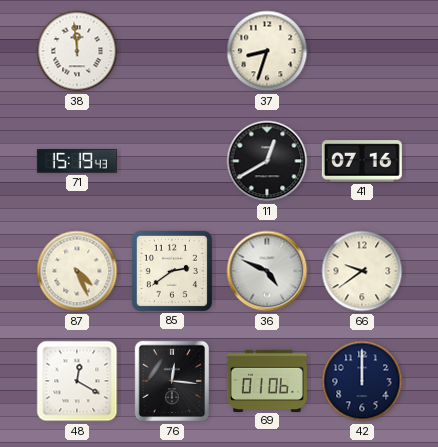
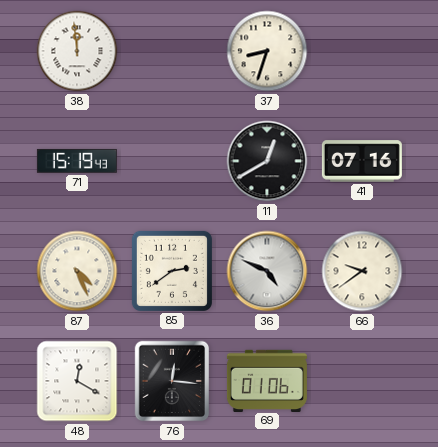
42: 12:00 -> none (362, 381)
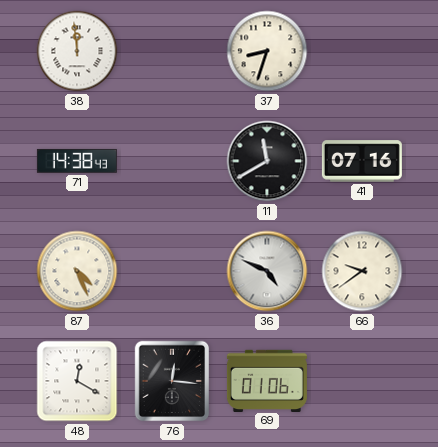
71: 15:19 -> 14:38 (77, 161)
11: 12:40 -> 11:40 (267, 161)
85: 2:39 -> none (172, 271)
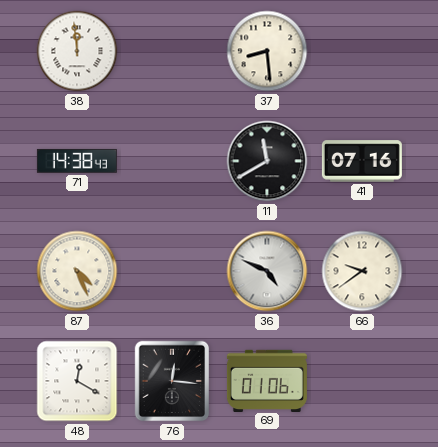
37: 8:33 -> 8:29 (267, 51)
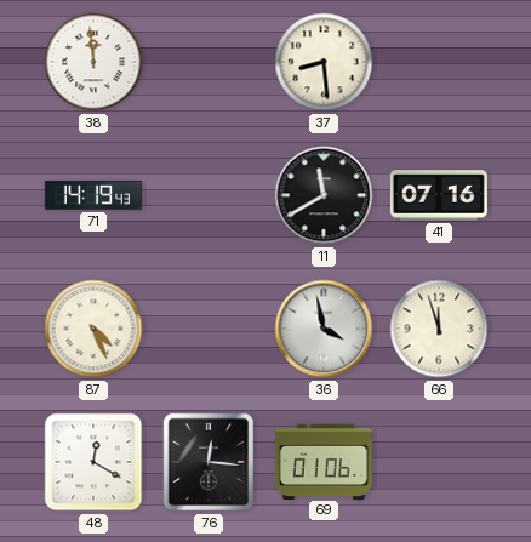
71: 14:38 -> 14:19 (93, 195)
36: 4:49 -> 3:58 (324, 329)
66: 9:39 -> 11:57 (439, 329)
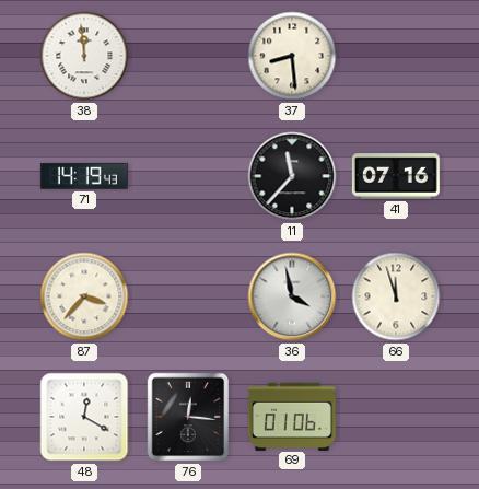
11: 11:40 -> 11:37 (292, 176)
87: 4:26 -> 3:37 (84, 296)
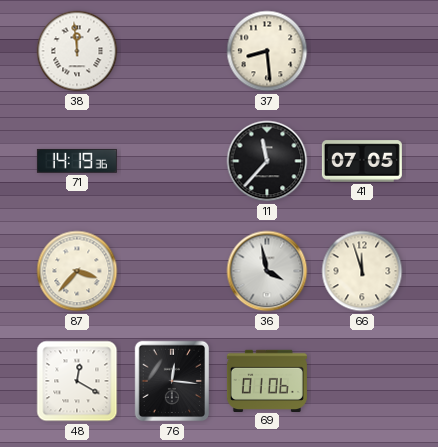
71: 14:19:43 -> 14:19:36 (77, 161)
41: 07:16 -> 07:05 (362, 161)
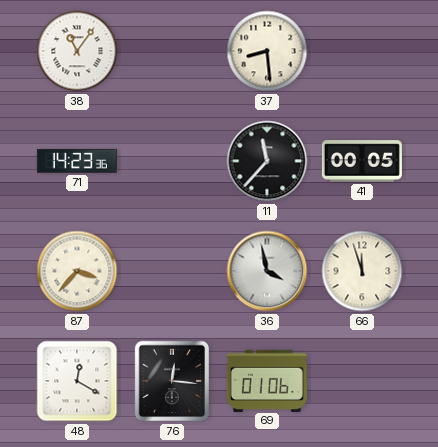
38: 11:59 -> 11:06 (77, 51)
71: 14:19 -> 14:23 (77, 161)
41: 07:05 -> 00:05 (362, 161)
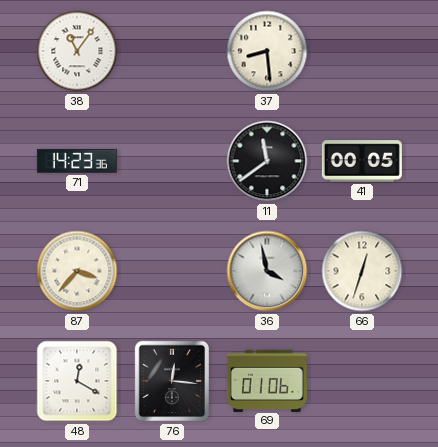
11: 11:37 -> 11:39 (267, 161)
66: 11:57 -> 12:33 (362, 271)
